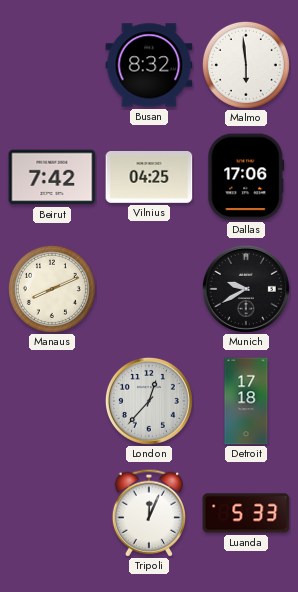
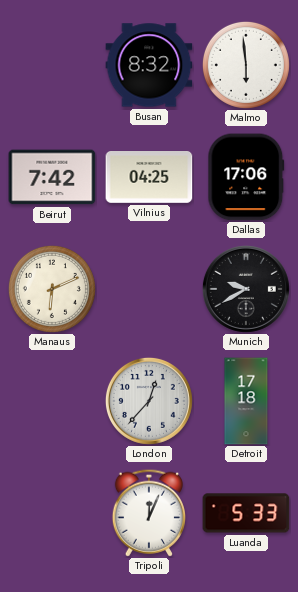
Manaus: 8:11 -> 6:11 (52, 289)
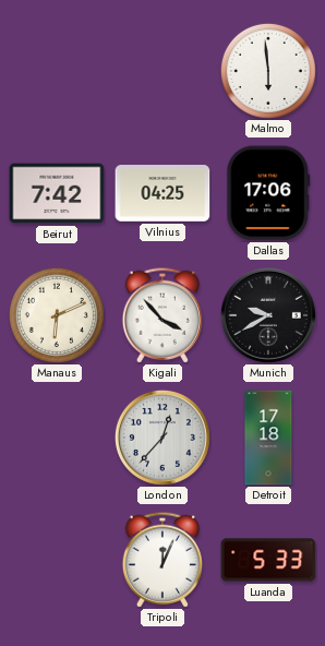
Busan: 8:32 -> none (149, 65)
Kigali: none -> 3:53 (161, 315)
